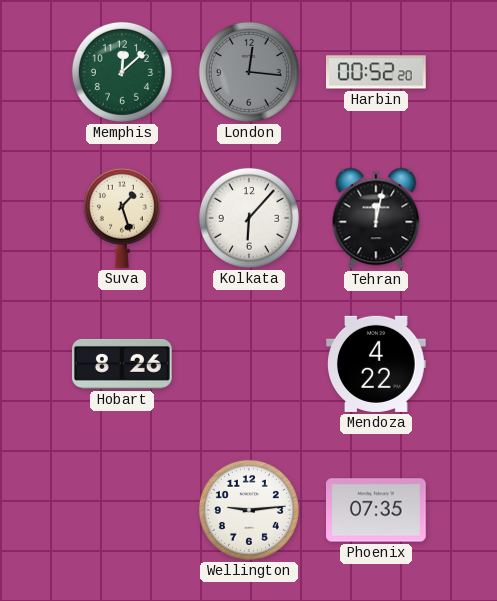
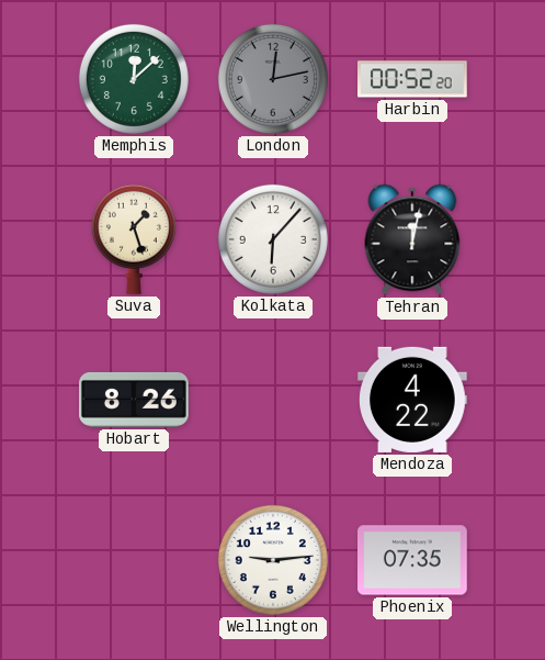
London: 12:16 -> 12:13 (273, 79)
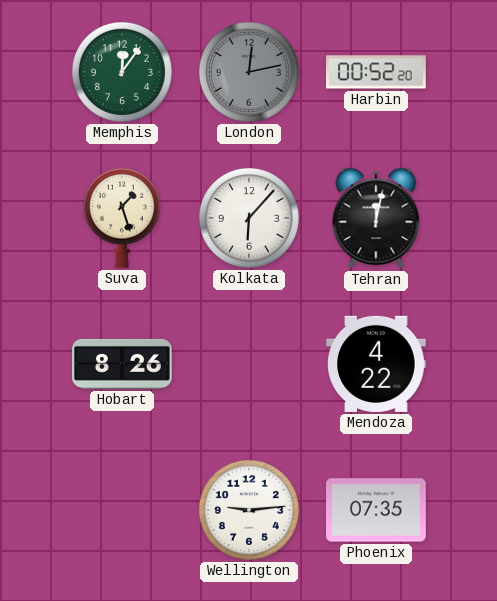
Memphis: 12:08 -> 12:06 (122, 72)
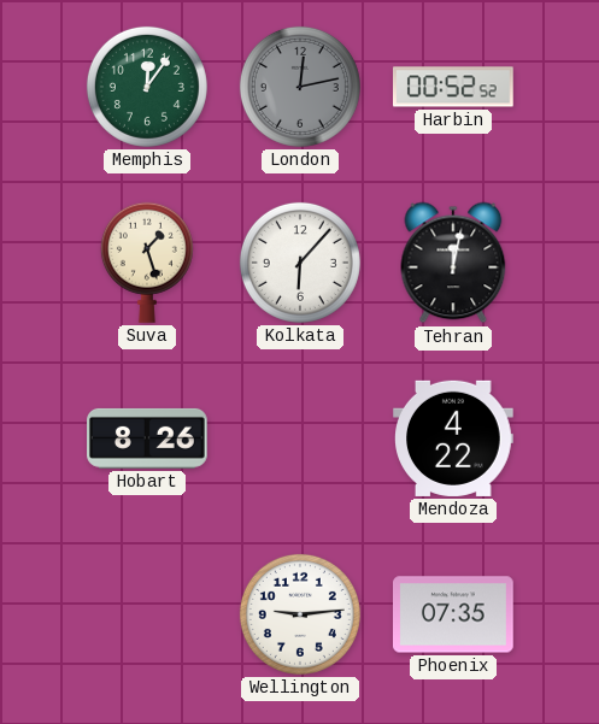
Harbin: 00:52:20 -> 00:52:52 (454, 87)
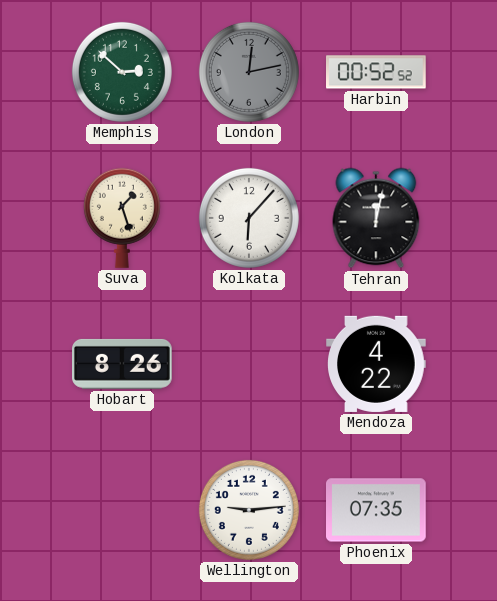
Memphis: 12:06 -> 2:52 (122, 72)
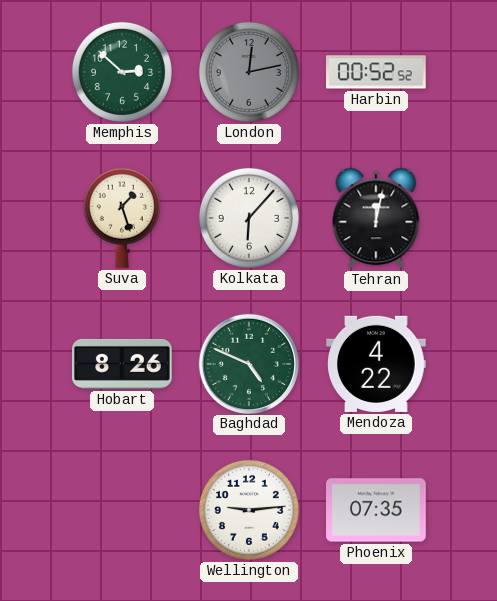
Baghdad: none -> 4:49 (248, 363)
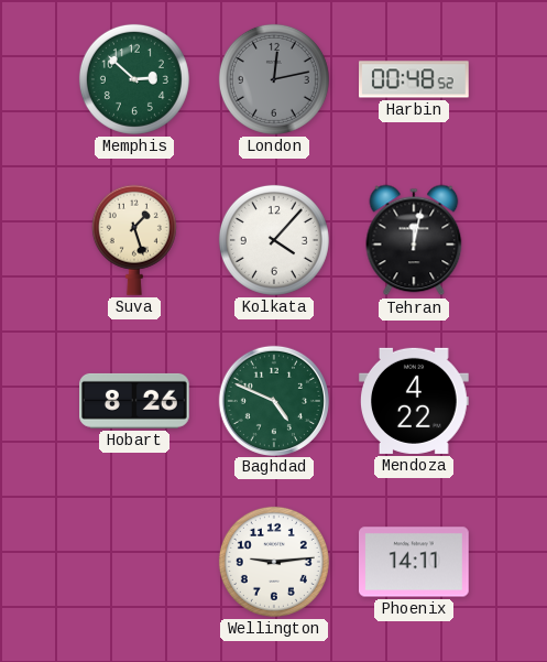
Harbin: 00:52 -> 00:48 (415, 79)
Kolkata: 6:07 -> 4:07 (274, 240)
Phoenix: 07:35 -> 14:11 (415, 562)
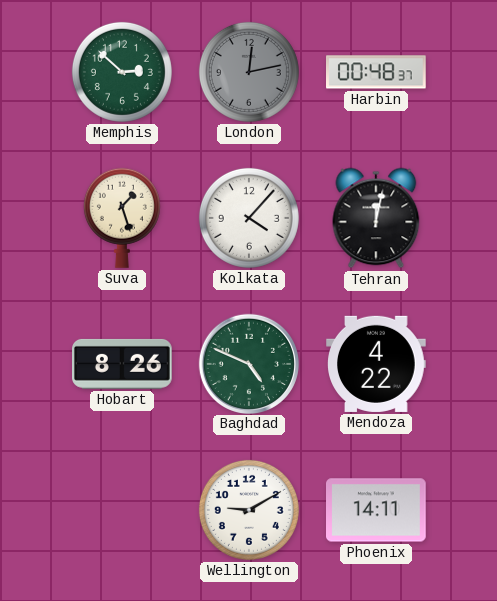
Harbin: 00:48:52 -> 00:48:37 (377, 72)
Wellington: 9:14 -> 9:10 (249, 510)
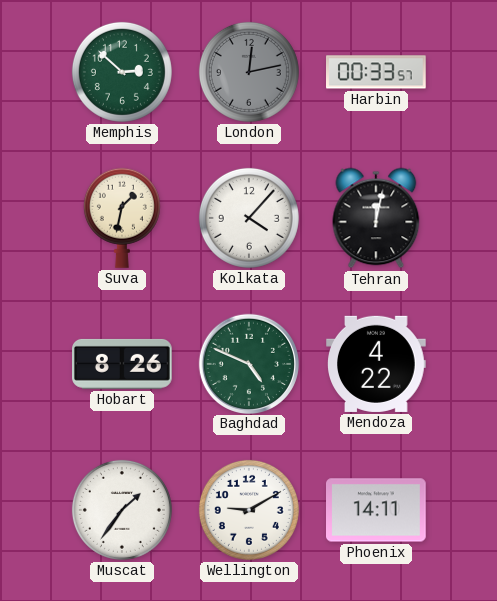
Harbin: 00:48 -> 00:33 (377, 72)
Suva: 1:27 -> 1:32 (122, 218)
Muscat: none -> 1:36 (122, 510)
